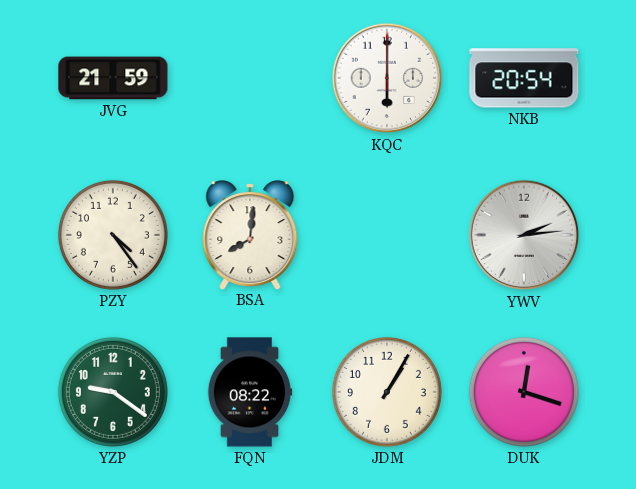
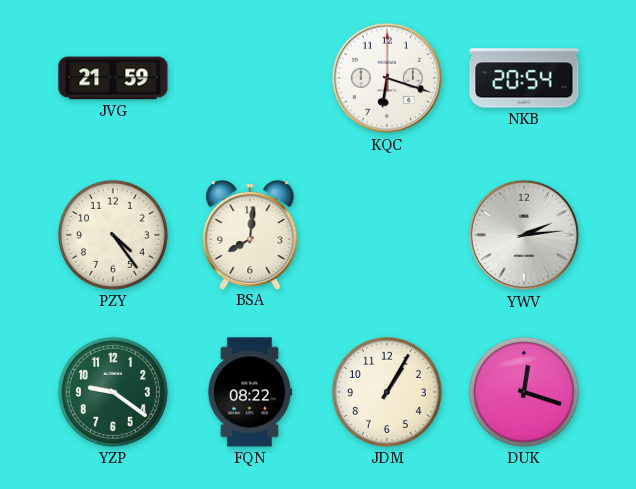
KQC: 6:00 -> 6:18 (387, 78)
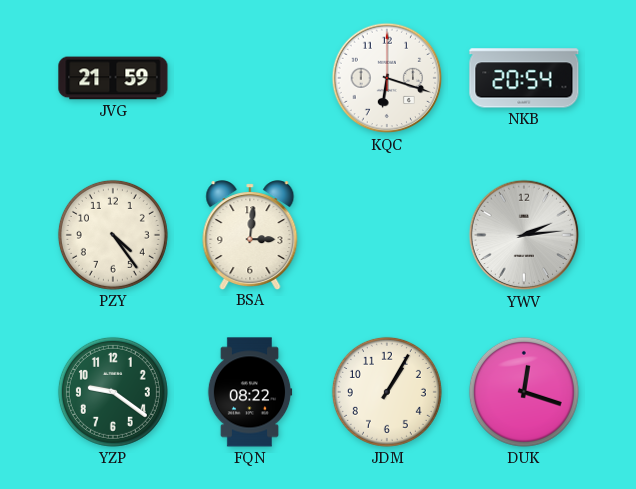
BSA: 8:01 -> 3:01 (250, 235)
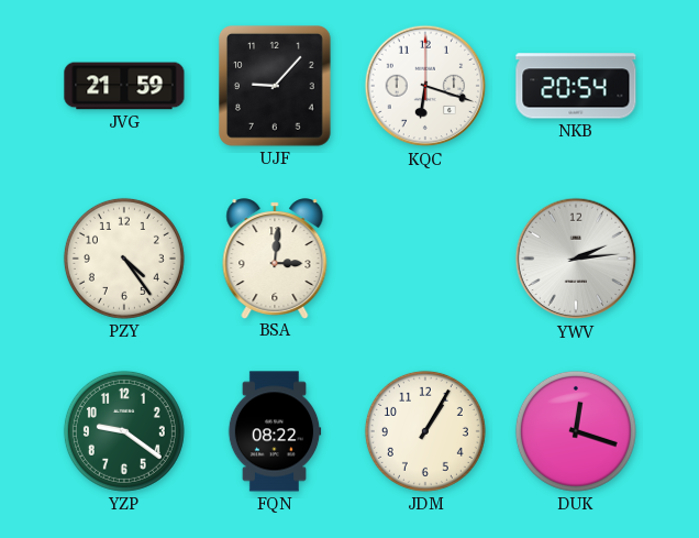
UJF: none -> 9:07 (276, 87)
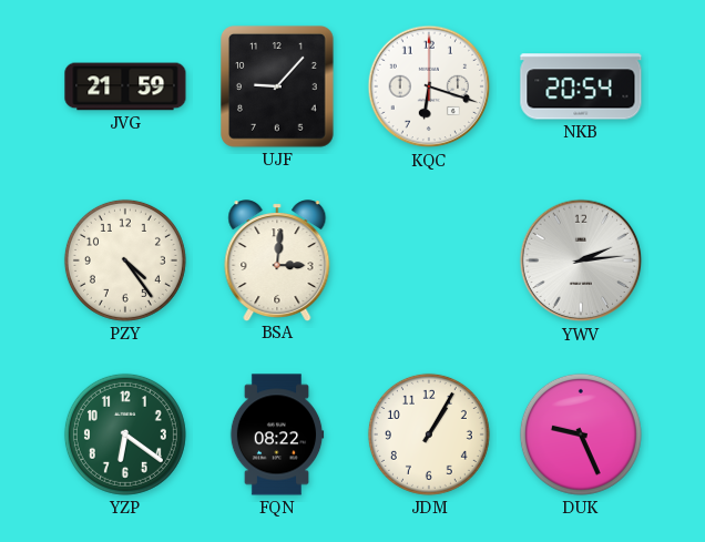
YZP: 9:21 -> 6:21 (125, 434)
DUK: 12:18 -> 9:26 (581, 434)
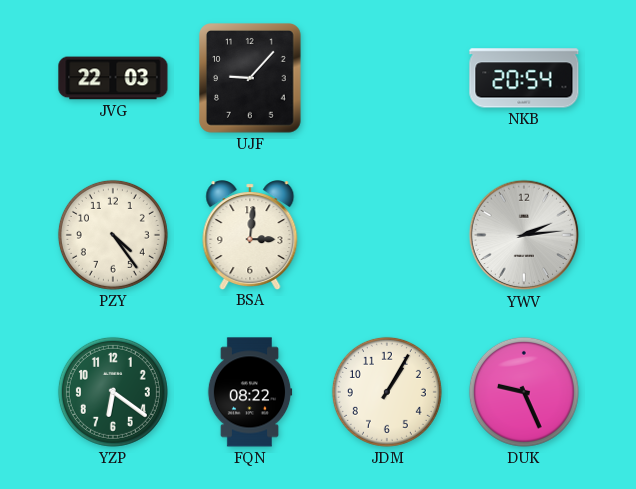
JVG: 21:59 -> 22:03 (113, 78)
KQC: 6:18 -> none (429, 86)
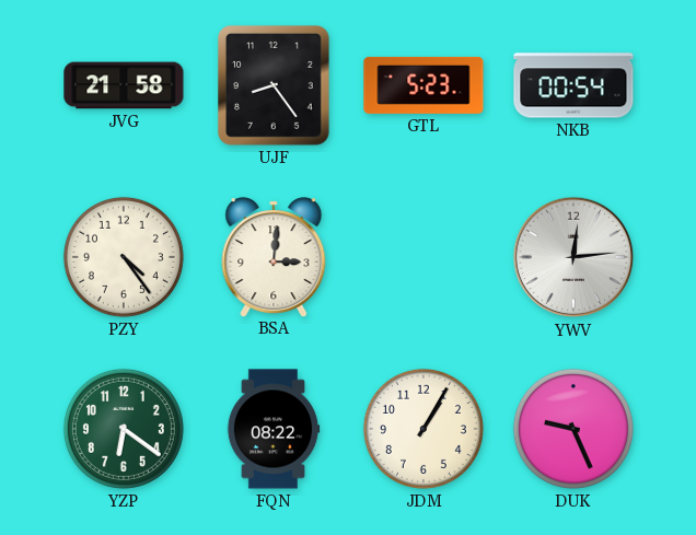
JVG: 22:03 -> 21:58 (124, 85)
UJF: 9:07 -> 8:24 (275, 86)
GTL: none -> 5:23 (424, 85)
NKB: 20:54 -> 00:54 (573, 85)
YWV: 2:14 -> 12:14 (573, 257)
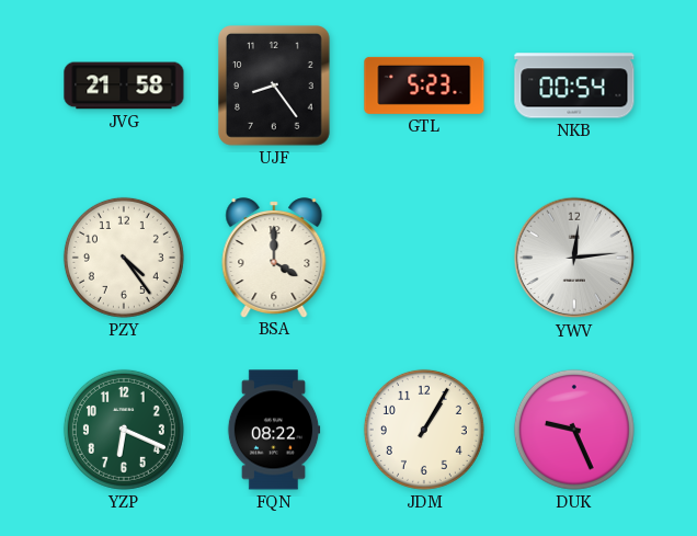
BSA: 3:01 -> 4:00 (274, 258)
YZP: 6:21 -> 6:19 (124, 430)
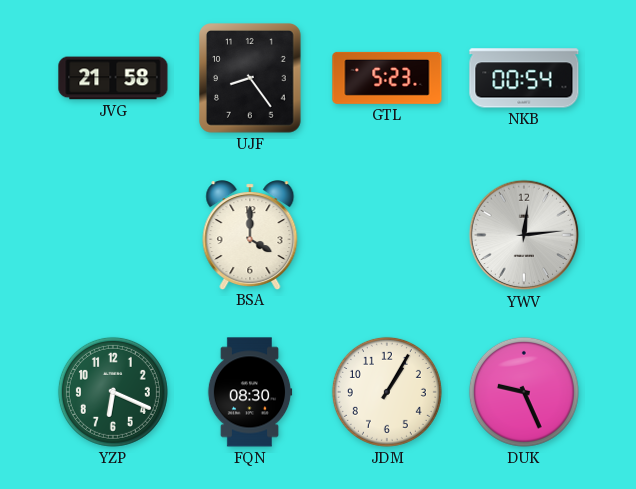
PZY: 4:24 -> none (124, 258)
FQN: 08:22 -> 08:30 (250, 392)
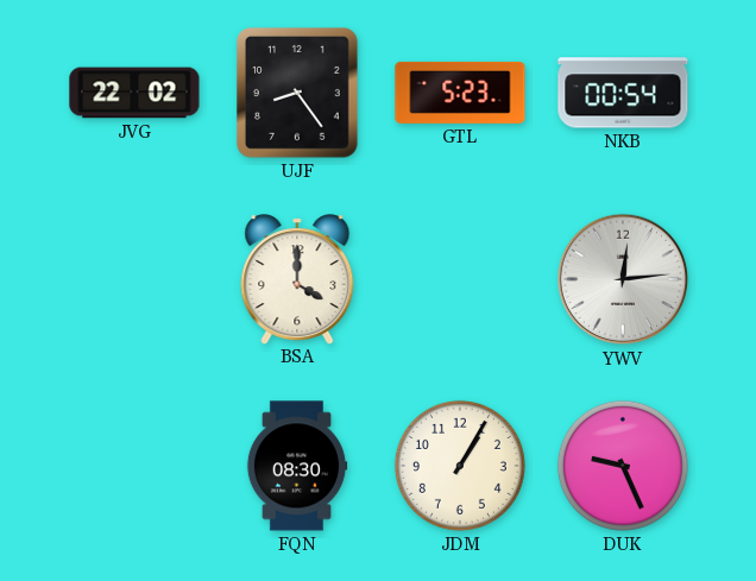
JVG: 21:58 -> 22:02 (134, 93)
YZP: 6:19 -> none (113, 392)
